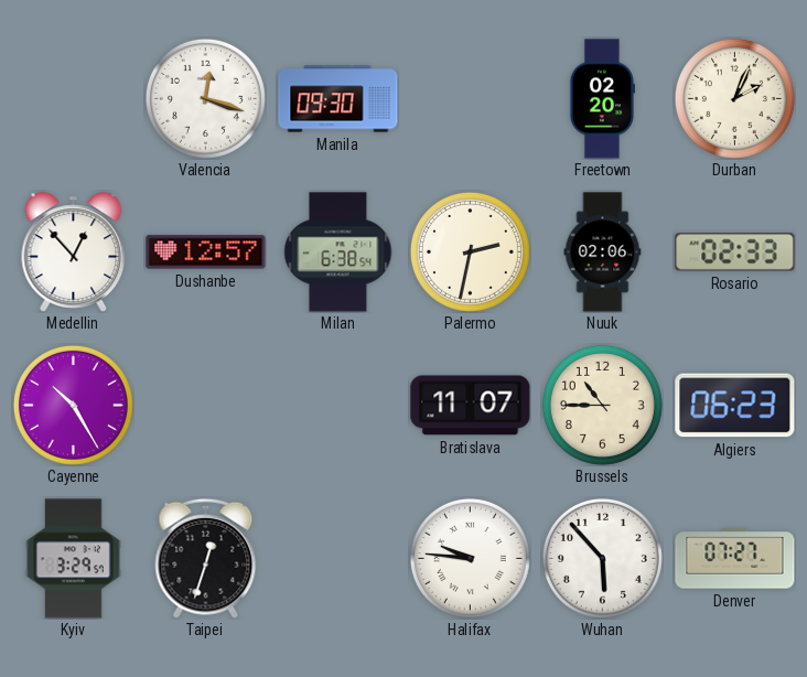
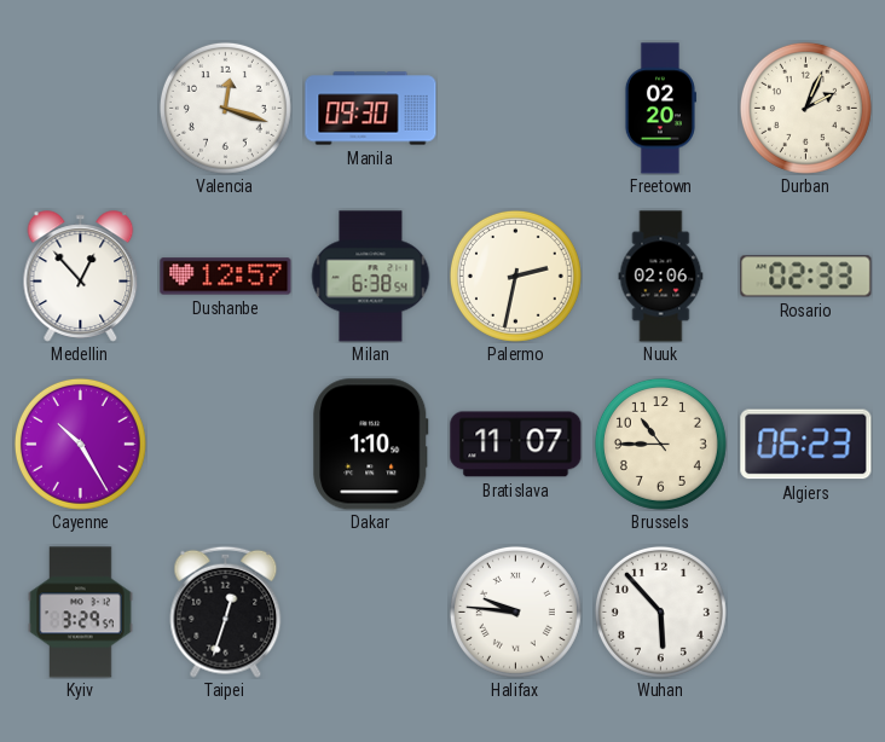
Dakar: none -> 1:10 (371, 445)
Denver: 07:27 -> none (735, 559)
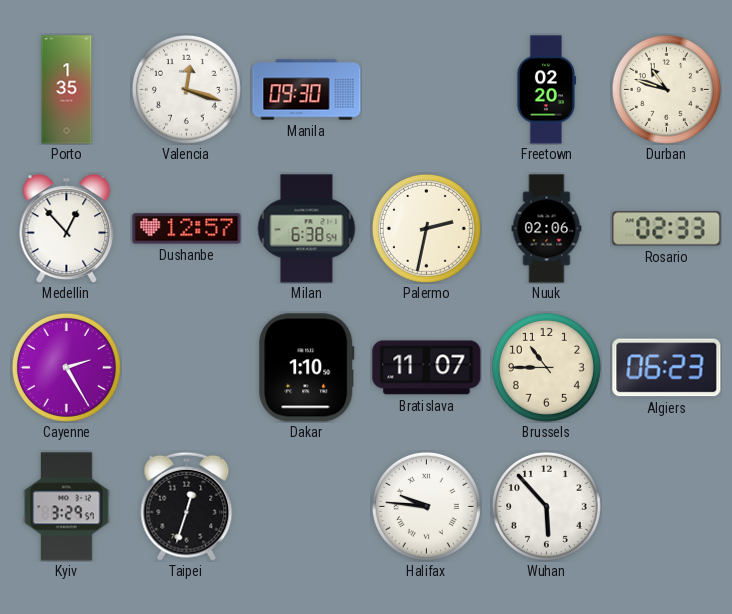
Porto: none -> 1:35 (67, 90)
Durban: 2:04 -> 10:48 (666, 89)
Cayenne: 10:25 -> 2:25 (66, 367)
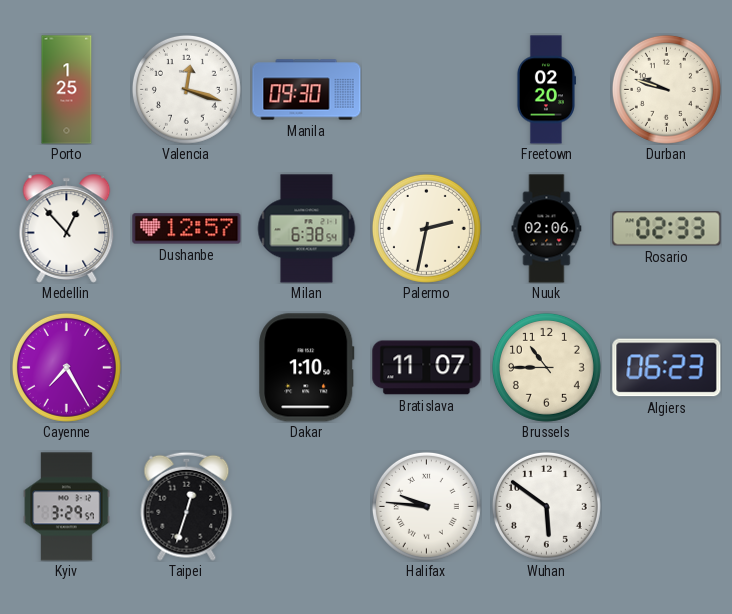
Porto: 1:35 -> 1:25 (67, 90)
Durban: 10:48 -> 9:48 (666, 89)
Cayenne: 2:25 -> 7:25 (66, 367)
Wuhan: 5:53 -> 5:51 (546, 506)
